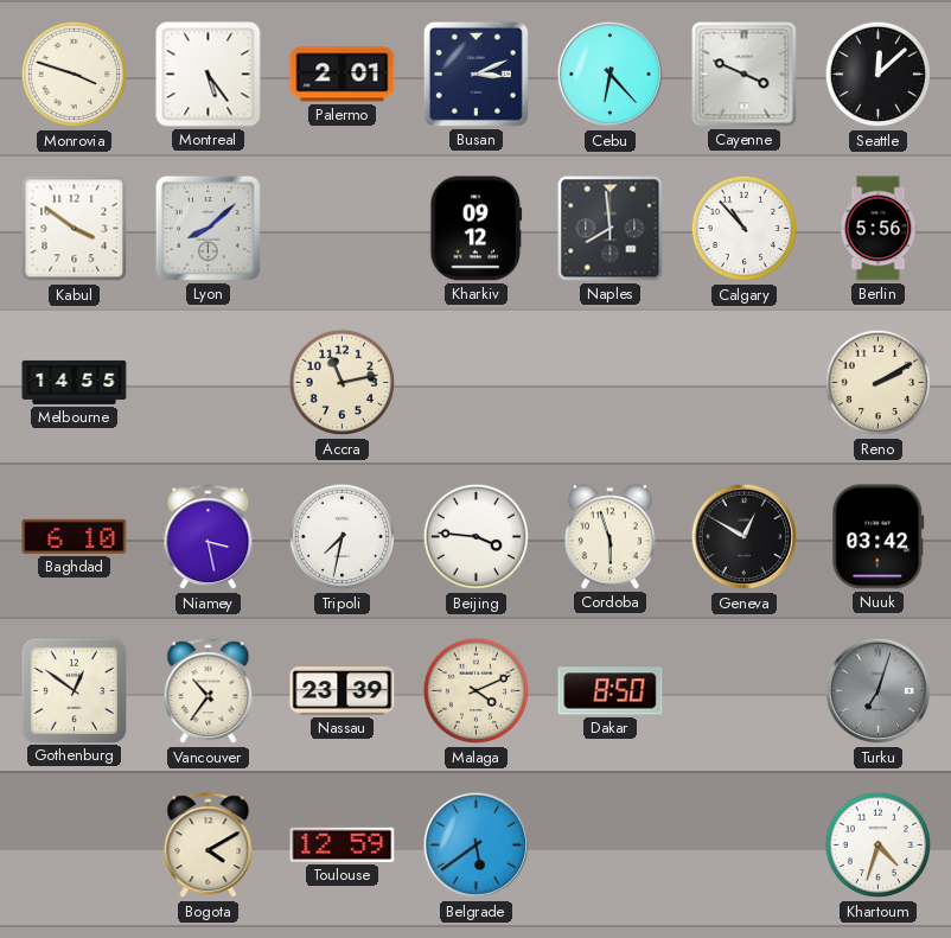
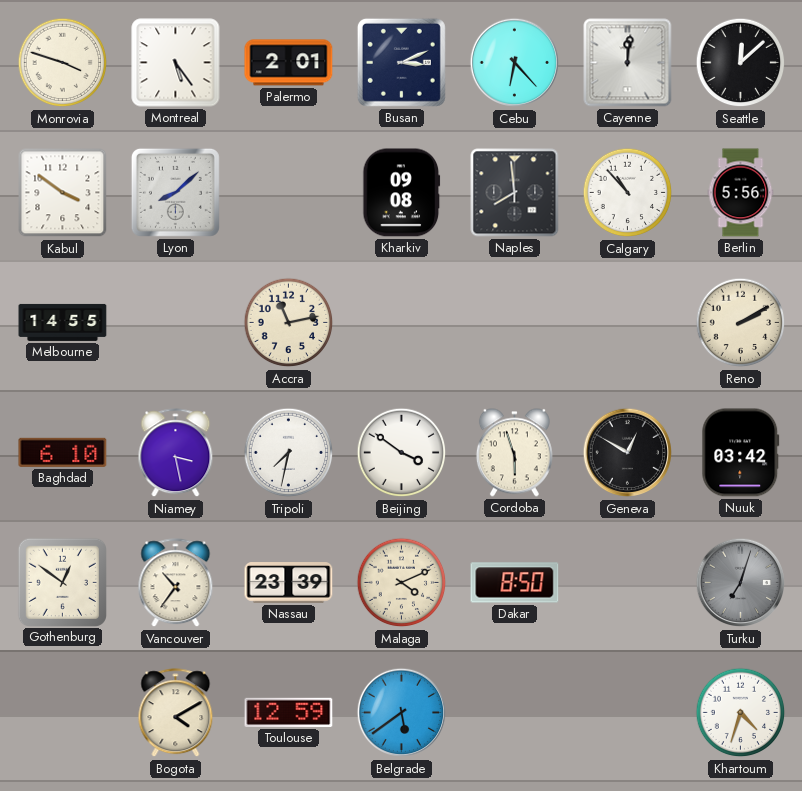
Cayenne: 3:49 -> 12:01 (628, 63)
Kharkiv: 09:12 -> 09:08 (402, 193)
Beijing: 3:46 -> 3:51 (402, 453)
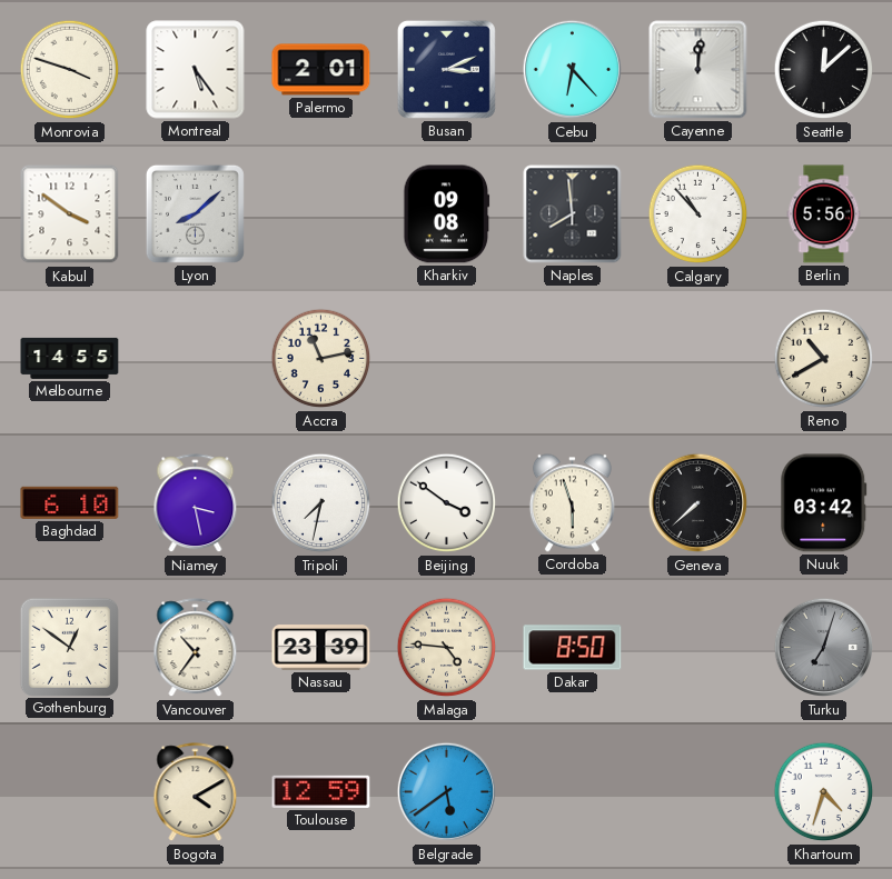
Reno: 2:10 -> 10:40 (824, 359)
Geneva: 12:50 -> 7:38 (698, 503)
Malaga: 4:11 -> 4:46 (447, 648)
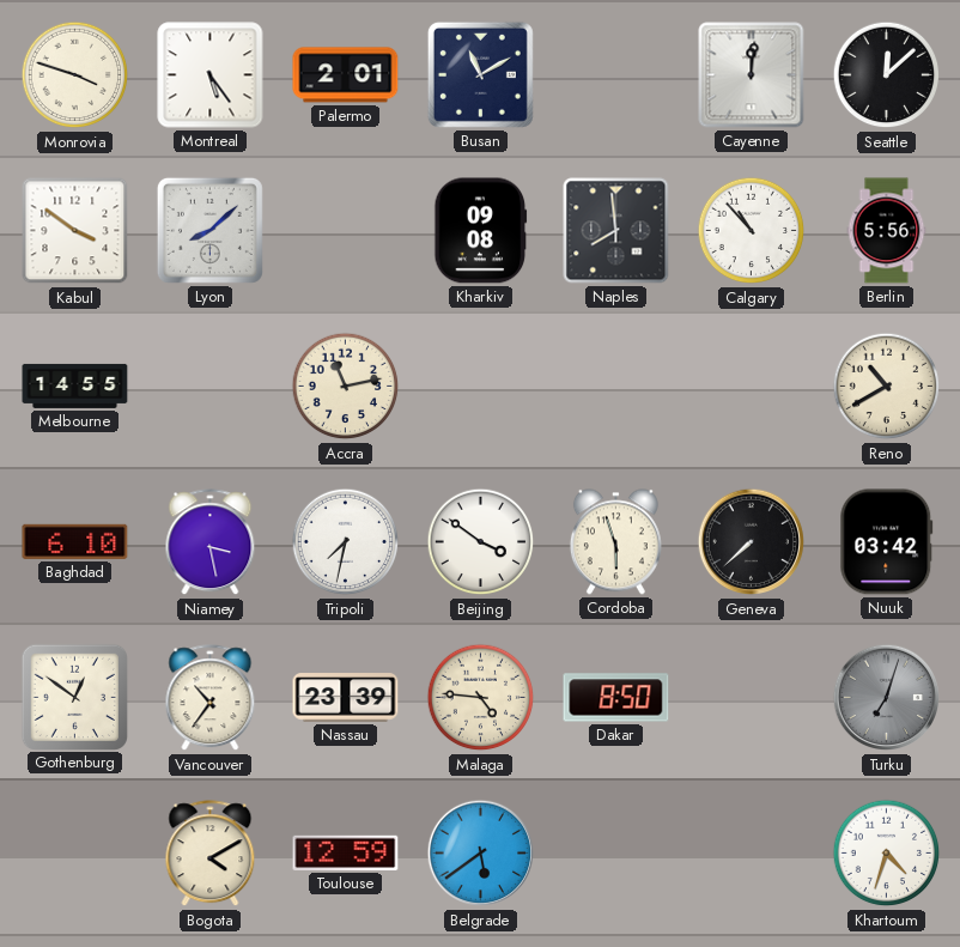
Busan: 3:11 -> 11:10 (480, 74)
Cebu: 6:23 -> none (573, 70)
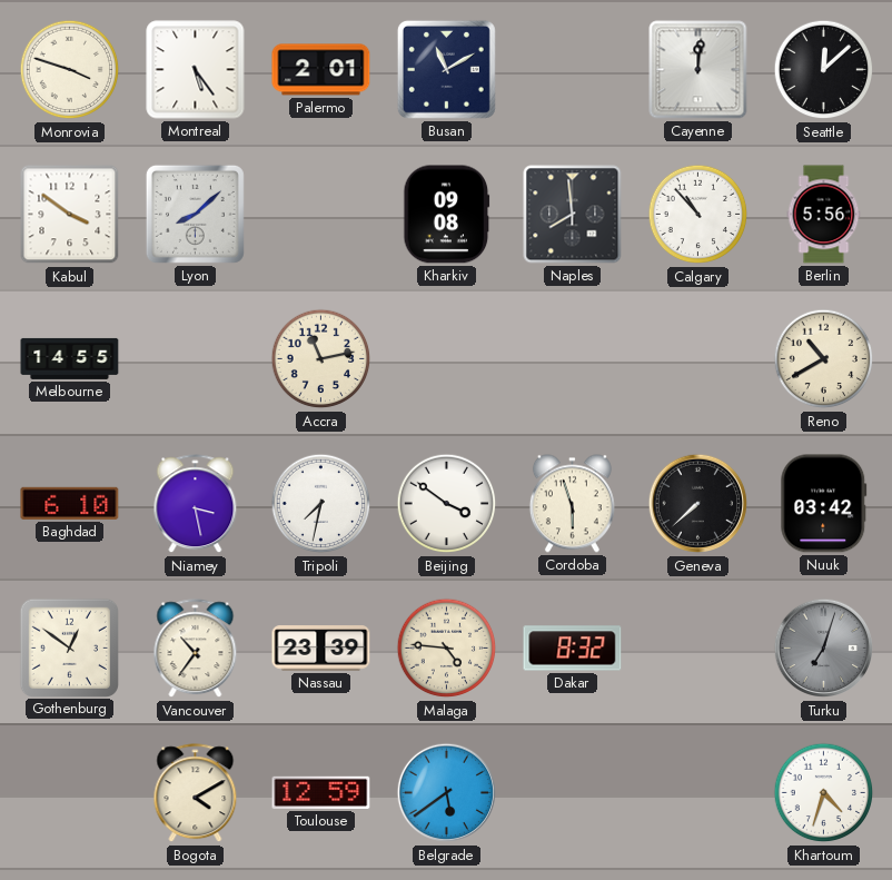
Dakar: 8:50 -> 8:32 (573, 649)
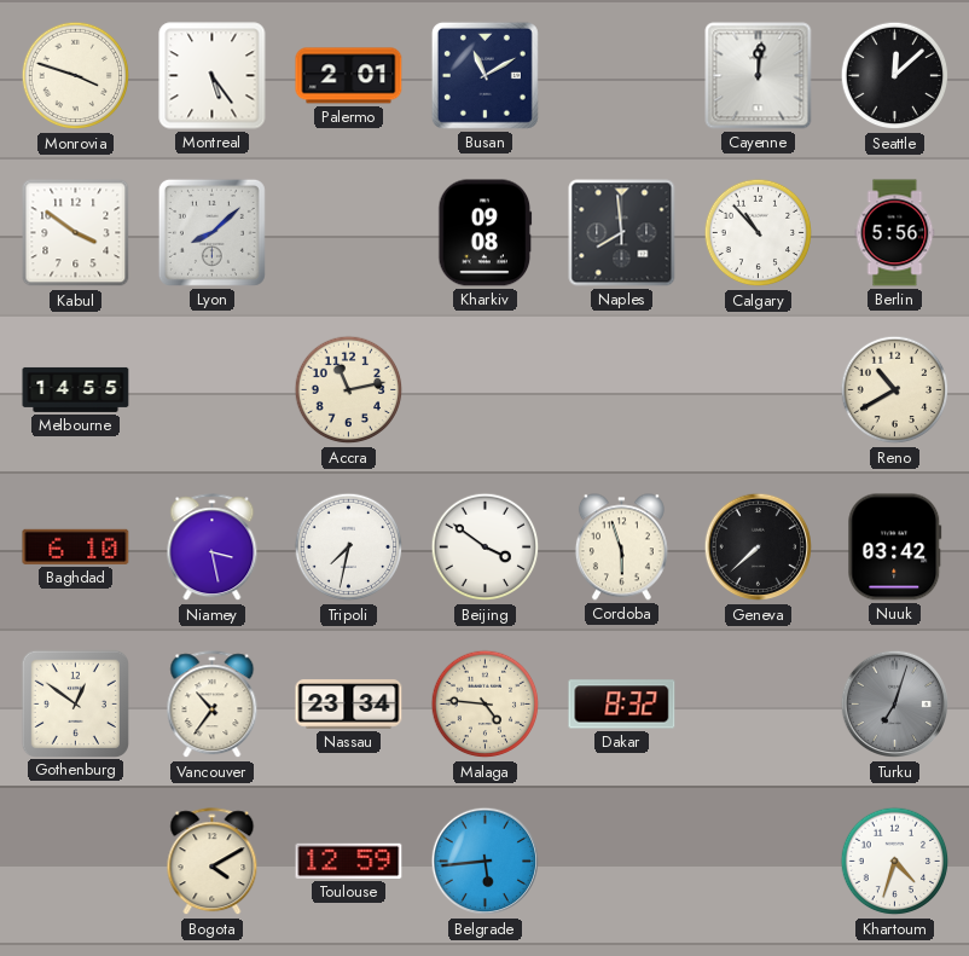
Nassau: 23:39 -> 23:34 (349, 705)
Belgrade: 5:39 -> 5:44 (486, 862)
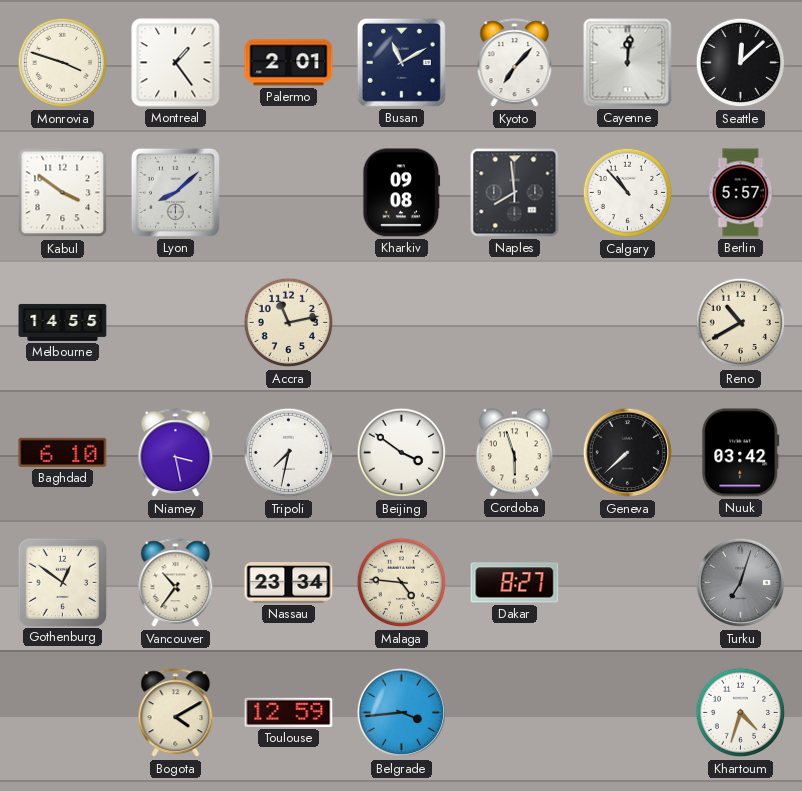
Montreal: 5:24 -> 1:24 (176, 63)
Kyoto: none -> 7:07 (515, 63)
Berlin: 5:56 -> 5:57 (741, 193)
Dakar: 8:32 -> 8:27 (515, 583)
Belgrade: 5:44 -> 3:44 (402, 713)
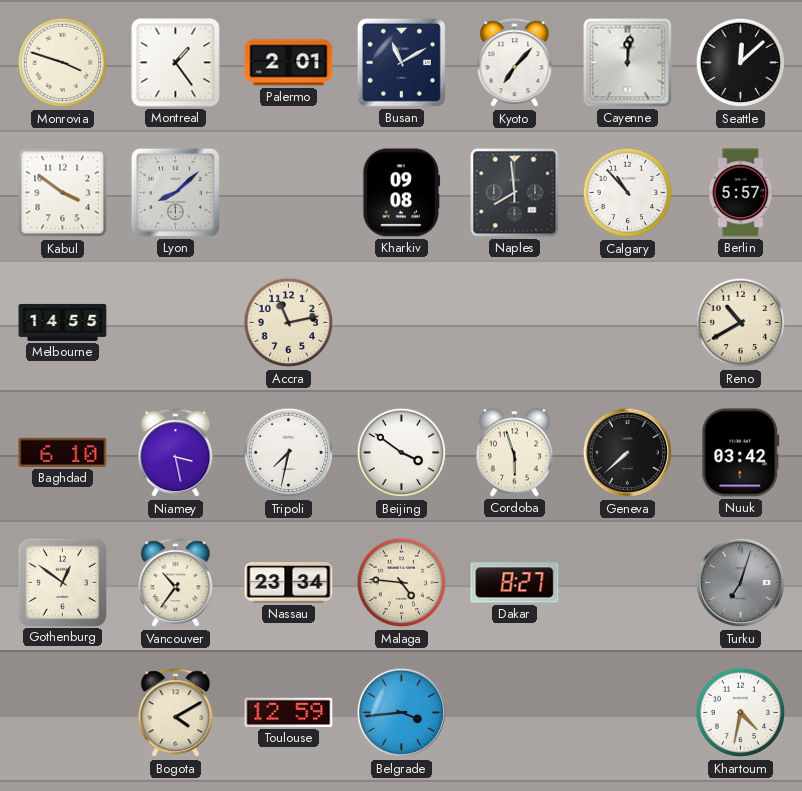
Khartoum: 4:33 -> 4:32 (741, 713)
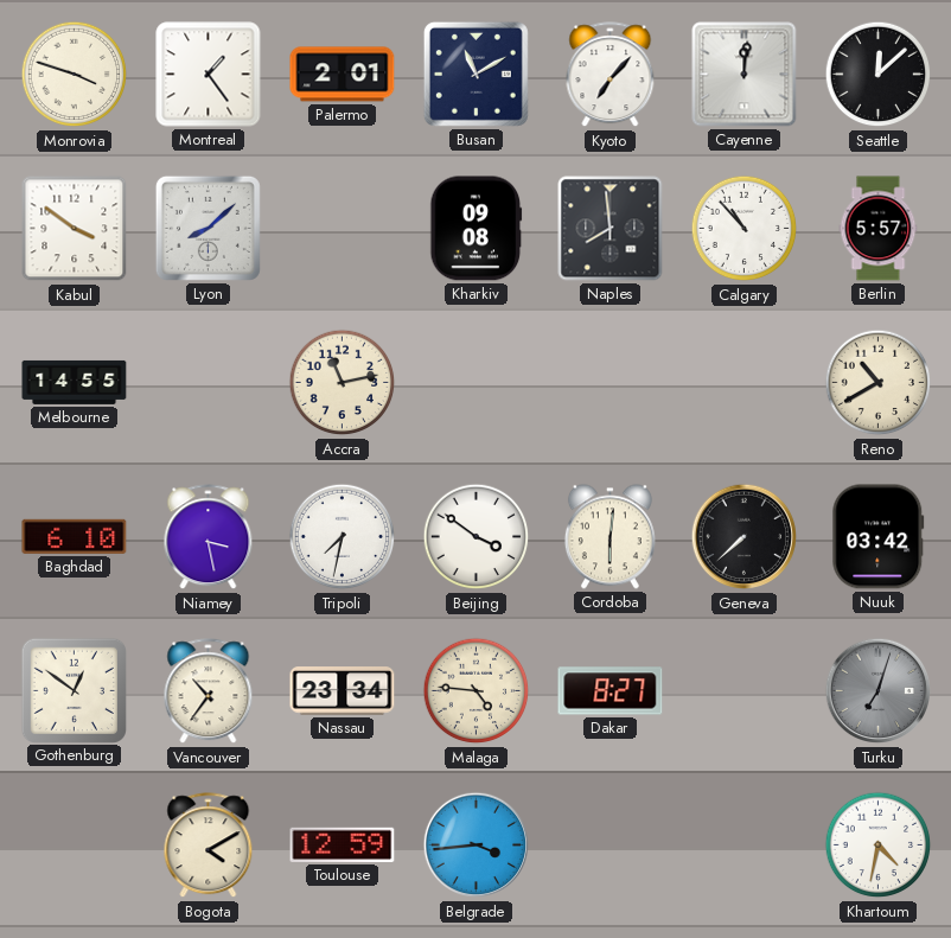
Cordoba: 5:57 -> 6:01 (609, 537)
